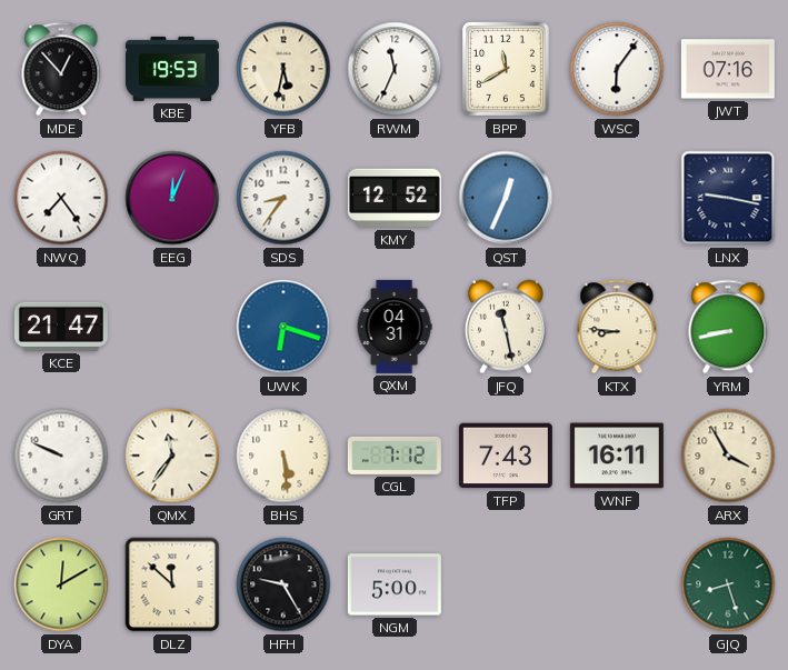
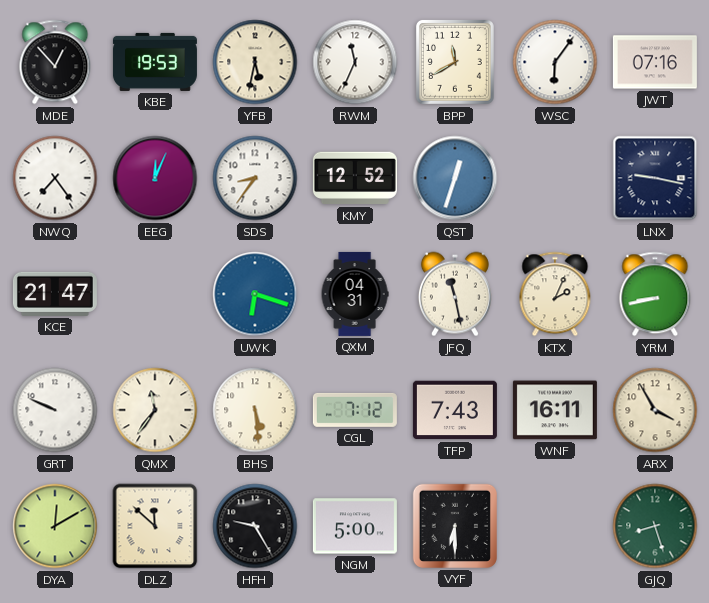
QST: 12:34 -> 12:33 (455, 178)
KTX: 8:46 -> 2:04 (555, 294)
VYF: none -> 6:30 (455, 526)
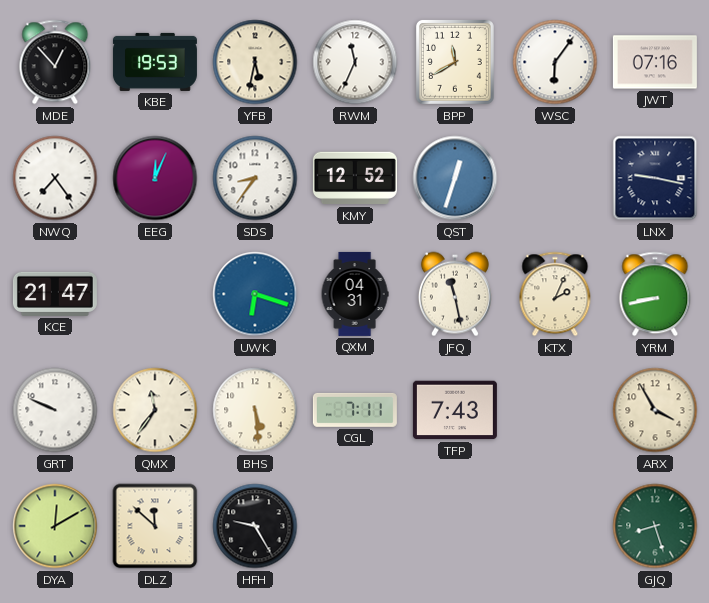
CGL: 7:12 -> 7:11 (355, 410)
WNF: 16:11 -> none (555, 410)
NGM: 5:00 -> none (355, 526)
VYF: 6:30 -> none (455, 526)
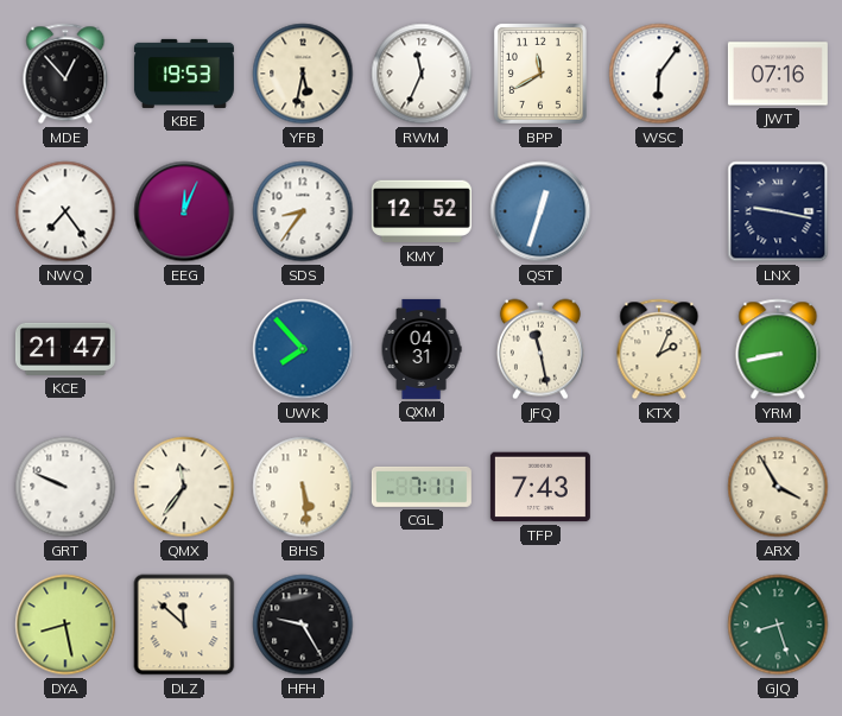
UWK: 6:18 -> 7:53 (303, 349)
DYA: 12:10 -> 8:28 (65, 625)
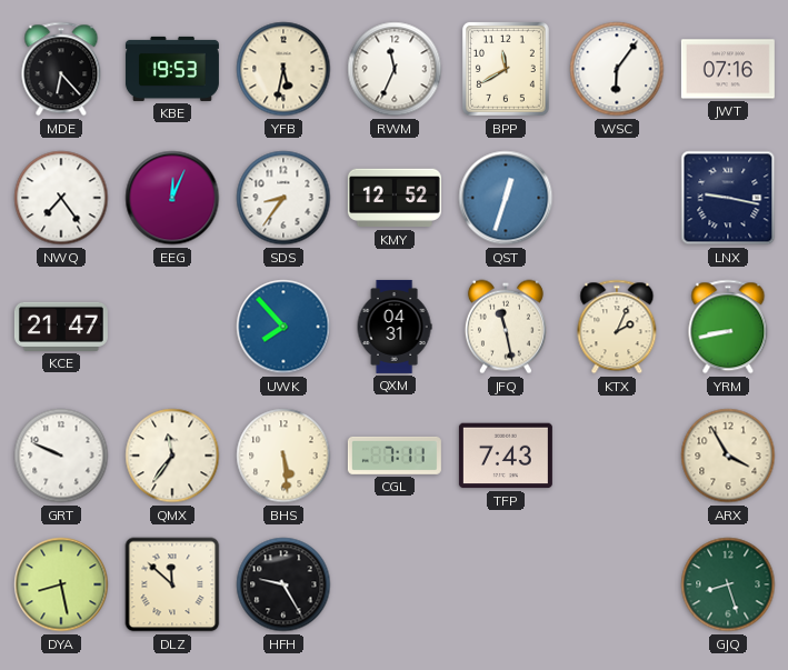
MDE: 12:53 -> 6:23 (61, 69)
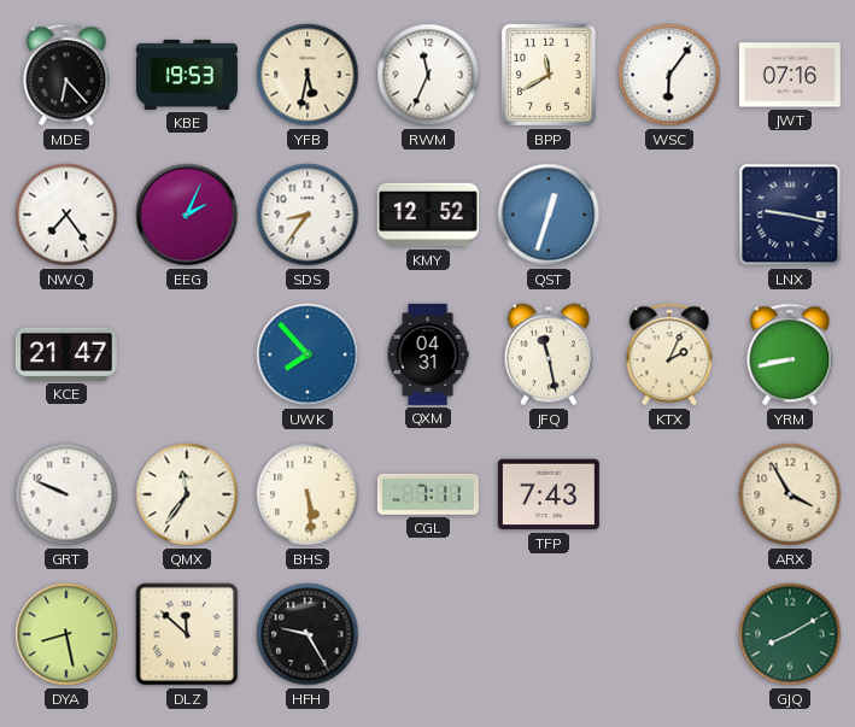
EEG: 12:04 -> 2:04 (187, 215)
GJQ: 8:27 -> 8:10 (790, 634)
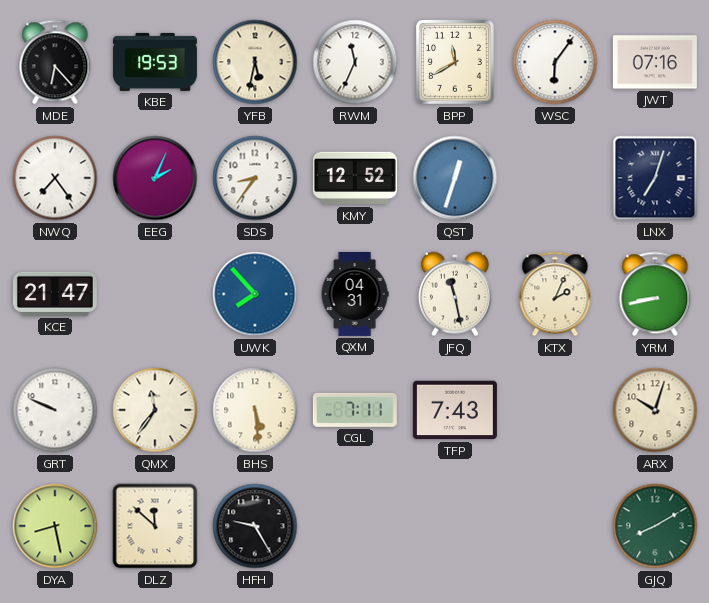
LNX: 9:17 -> 7:03 (655, 178)
ARX: 3:55 -> 10:03 (655, 410)
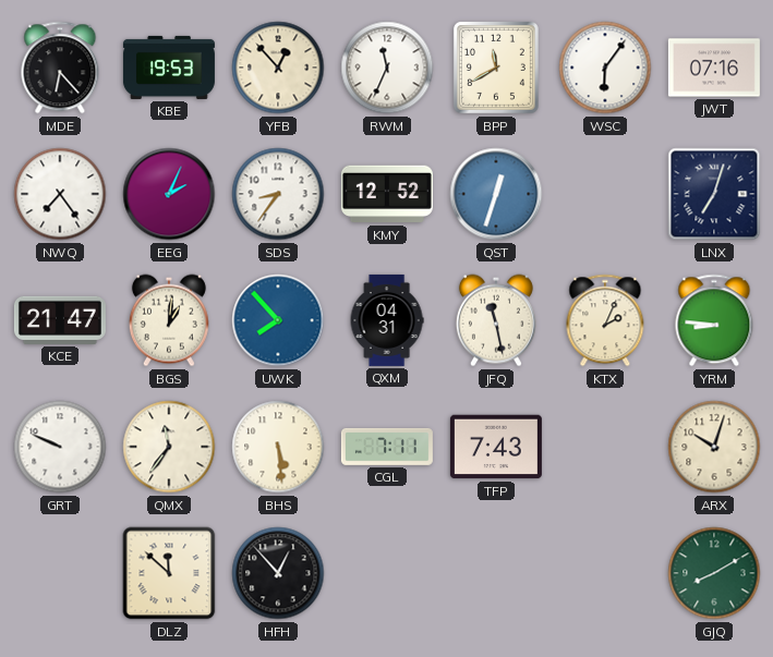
YFB: 5:32 -> 12:53 (278, 68)
BGS: none -> 1:01 (169, 320)
YRM: 8:43 -> 8:46 (714, 320)
DYA: 8:28 -> none (55, 526)
HFH: 9:25 -> 12:53 (278, 573)
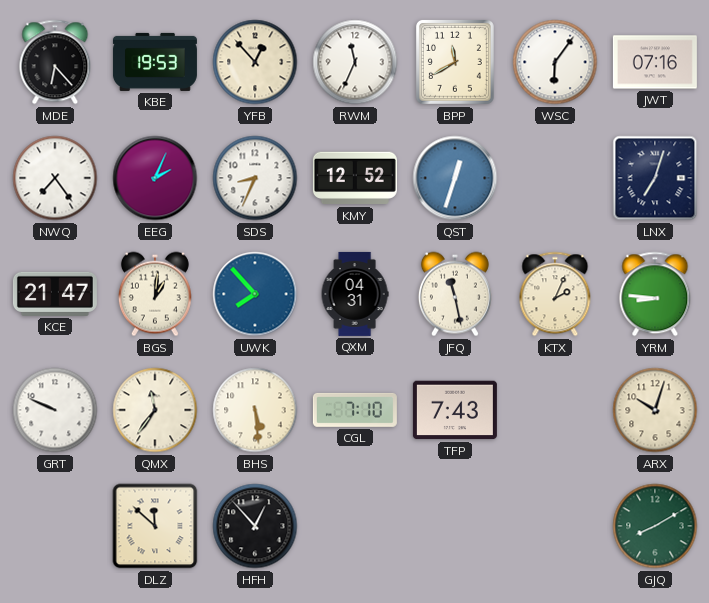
SDS: 8:36 -> 8:34 (255, 178)
CGL: 7:11 -> 7:10 (355, 410)
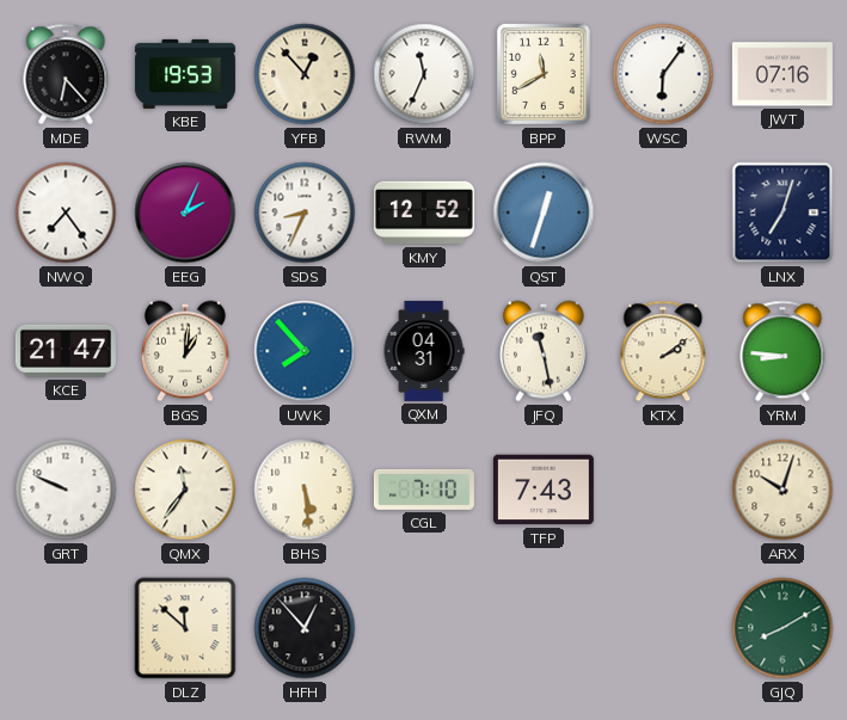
KTX: 2:04 -> 2:09 (663, 351)
